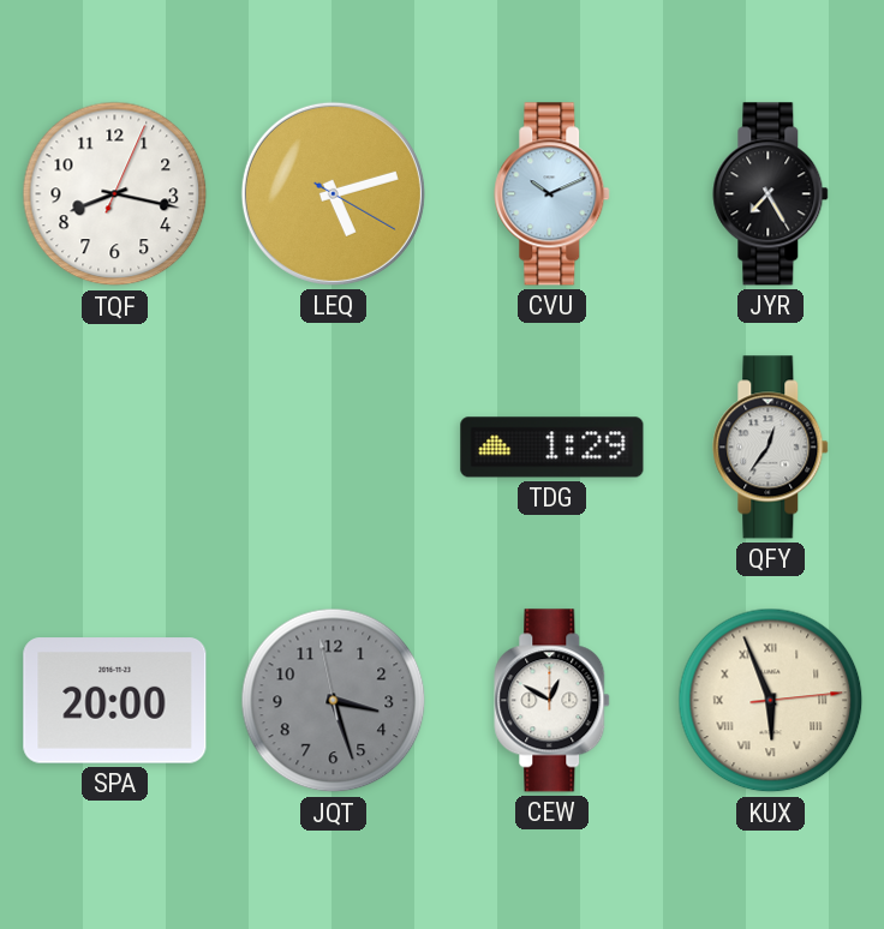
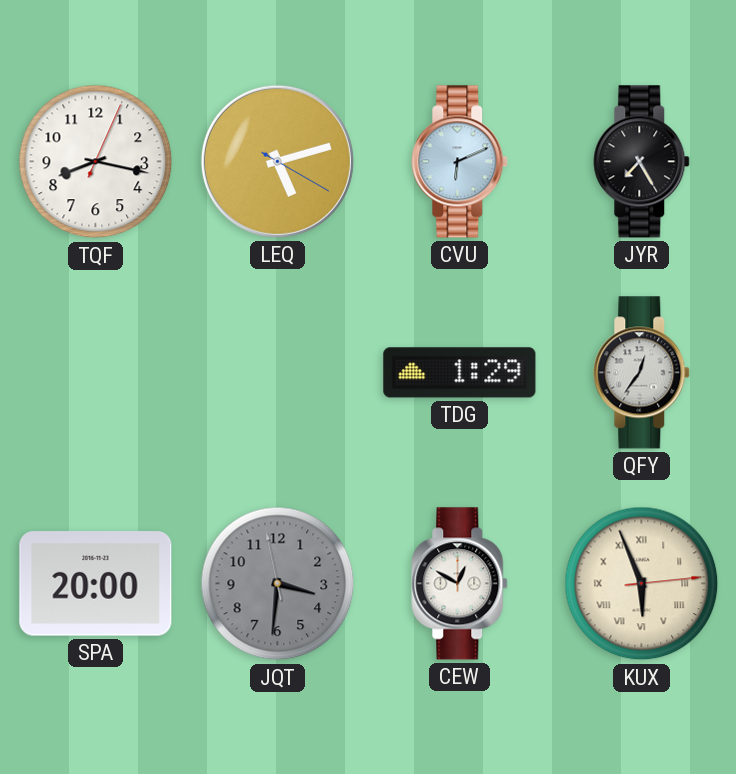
CVU: 10:11 -> 6:11 (460, 162)
JQT: 3:26 -> 3:30 (278, 584)
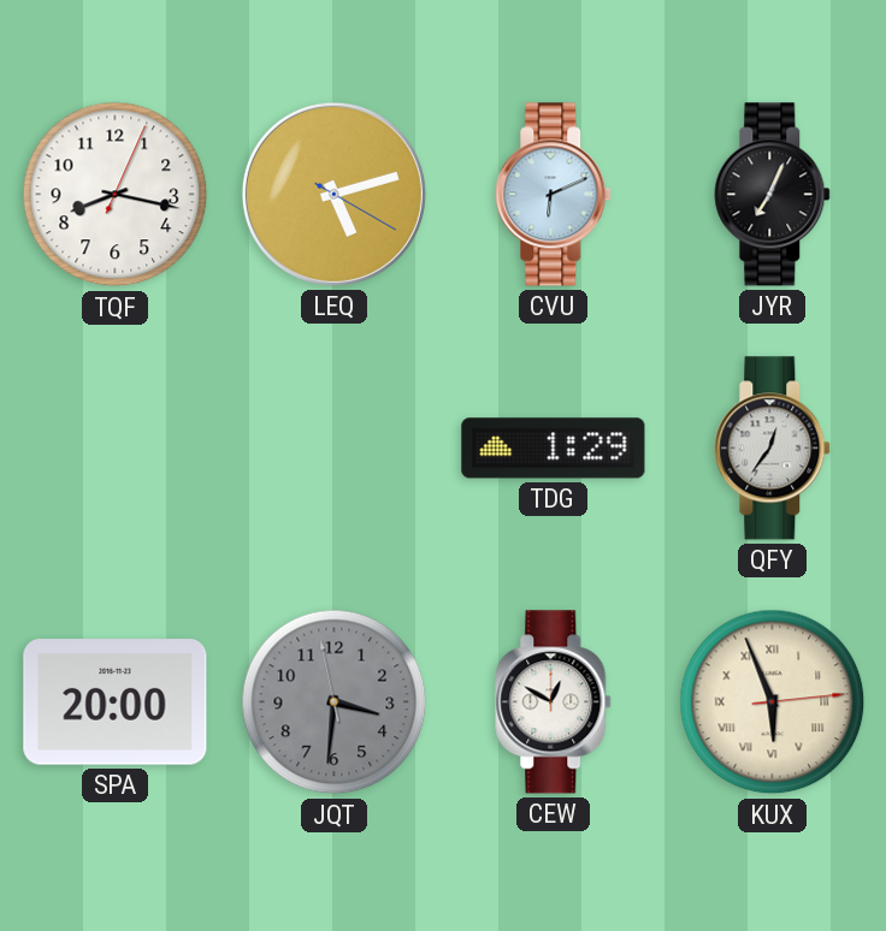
JYR: 7:25 -> 7:04 (773, 195)
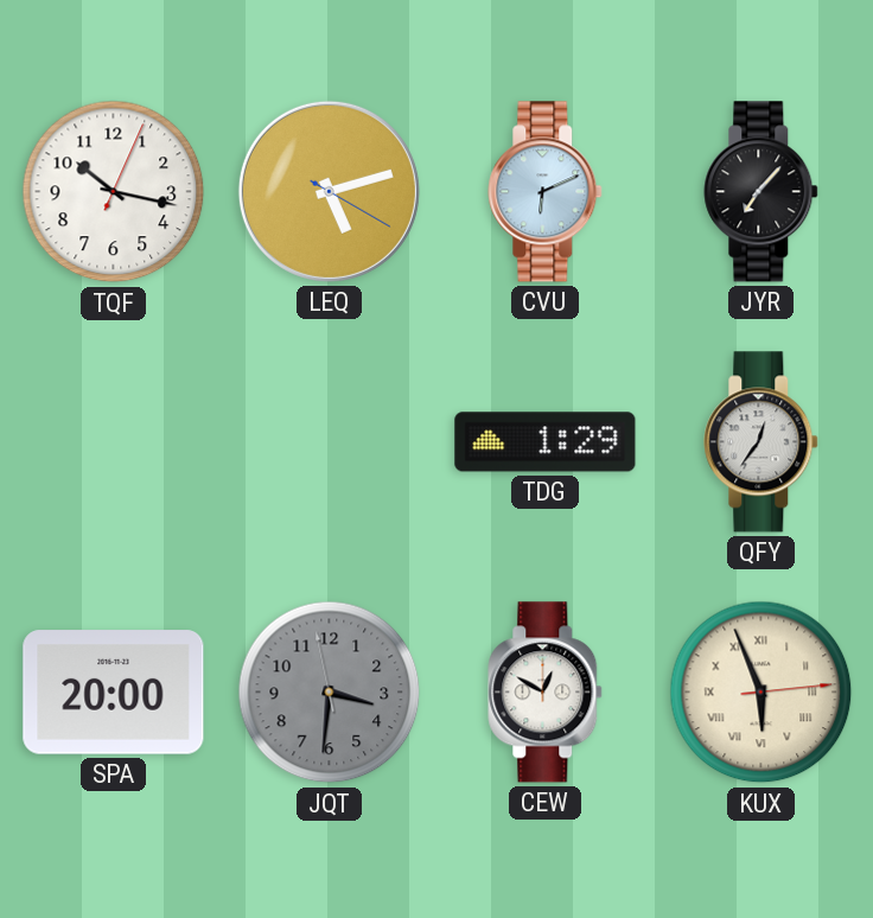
TQF: 8:17 -> 10:17 (114, 192)
JYR: 7:04 -> 7:07 (762, 192)
